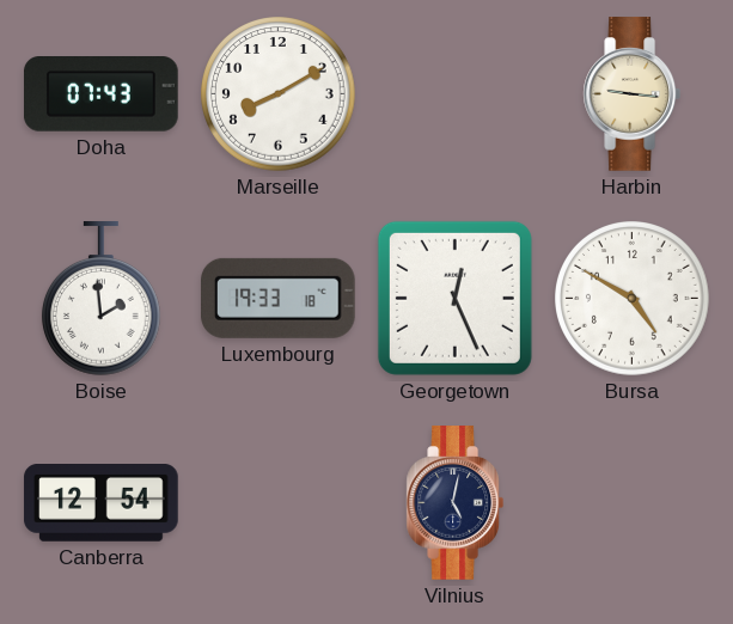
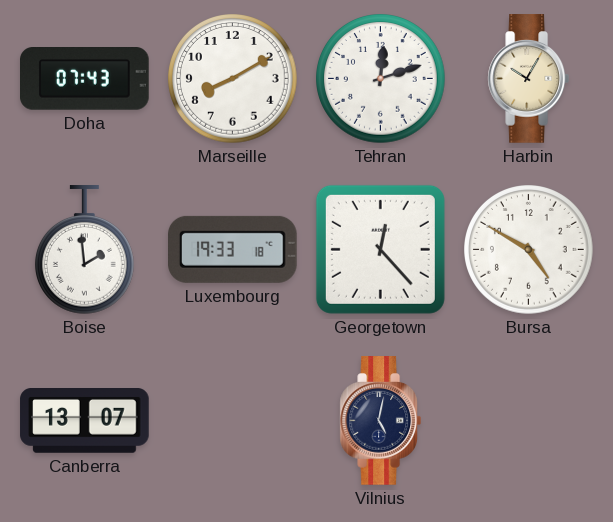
Tehran: none -> 12:12 (381, 79)
Harbin: 9:16 -> 10:05 (528, 79)
Georgetown: 12:26 -> 12:23 (380, 249)
Canberra: 12:54 -> 13:07 (85, 421)
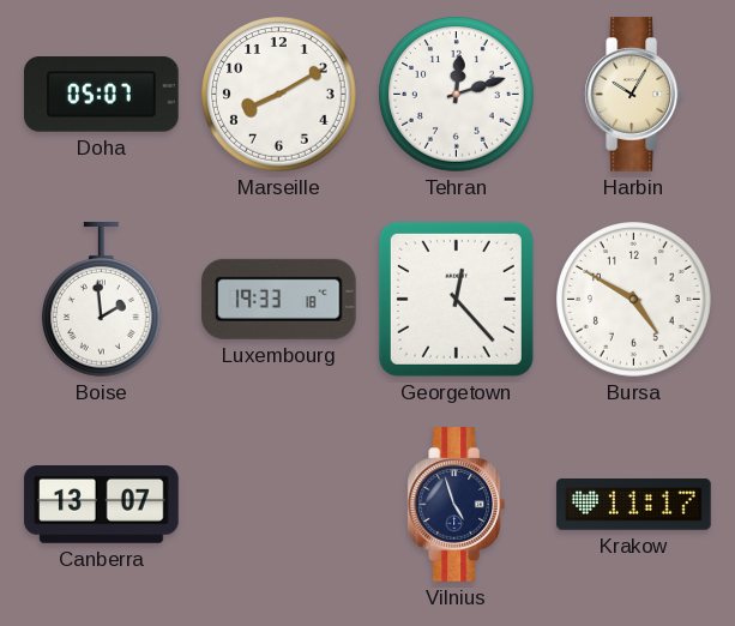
Doha: 07:43 -> 05:07 (102, 95)
Vilnius: 5:02 -> 4:57 (456, 505)
Krakow: none -> 11:17 (634, 505)
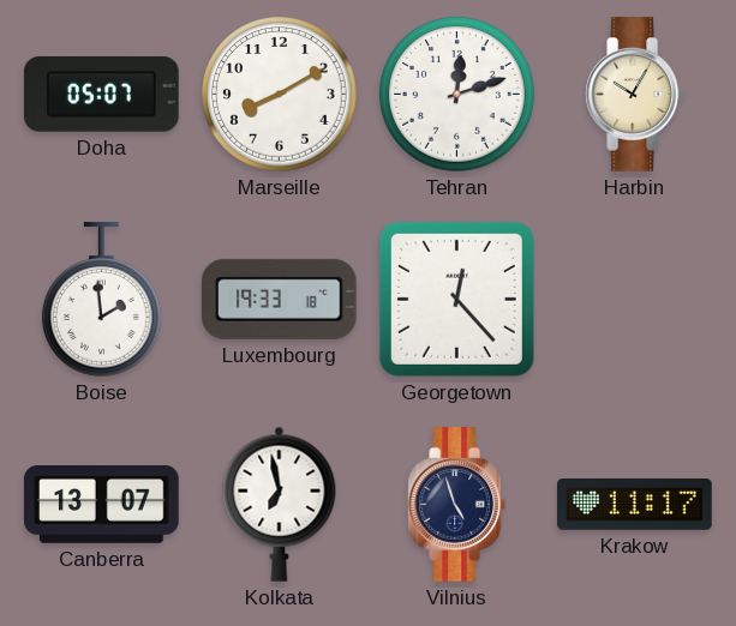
Bursa: 4:50 -> none (634, 300)
Kolkata: none -> 6:58 (280, 504)
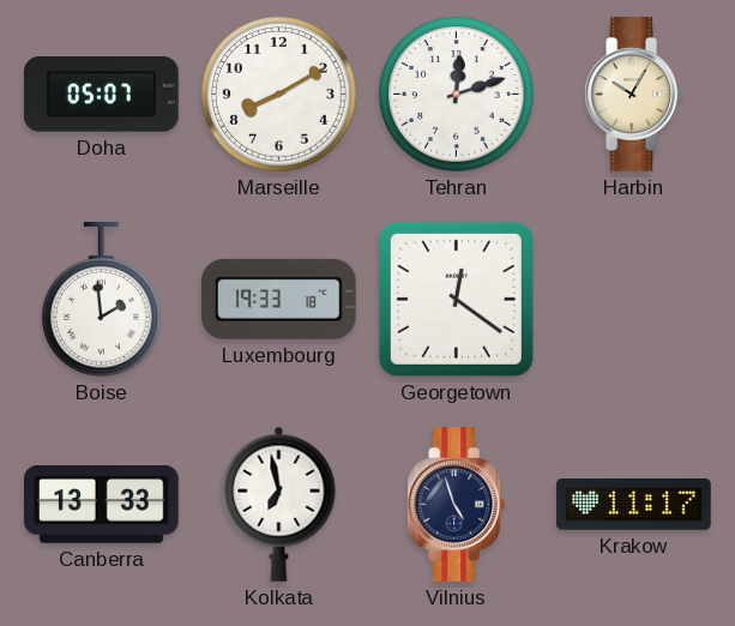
Georgetown: 12:23 -> 12:21 (456, 299)
Canberra: 13:07 -> 13:33 (102, 505)
